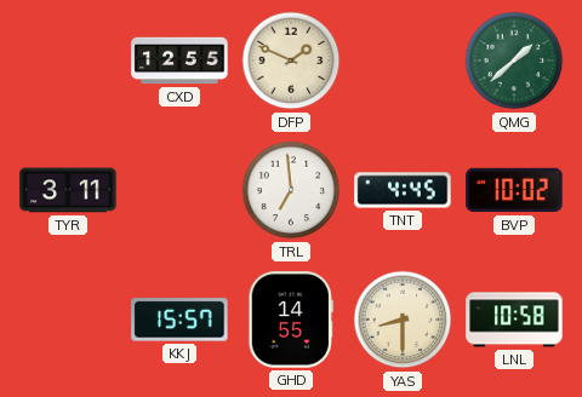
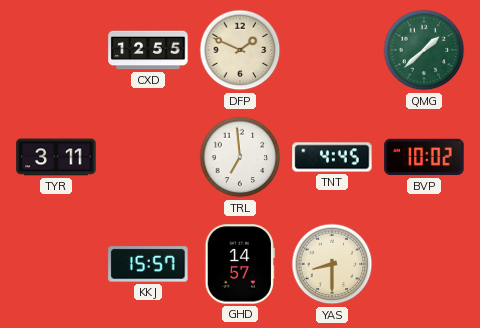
GHD: 14:55 -> 14:57 (240, 264)
LNL: 10:58 -> none (514, 320)
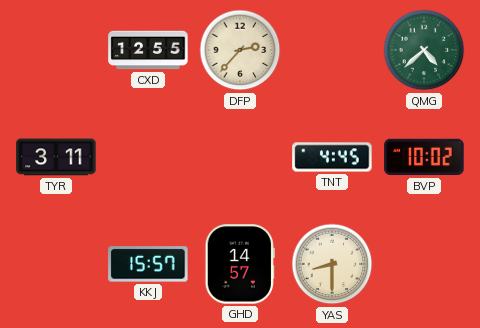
DFP: 1:49 -> 2:37 (240, 50)
QMG: 1:38 -> 4:38 (424, 50)
TRL: 6:59 -> none (240, 157)
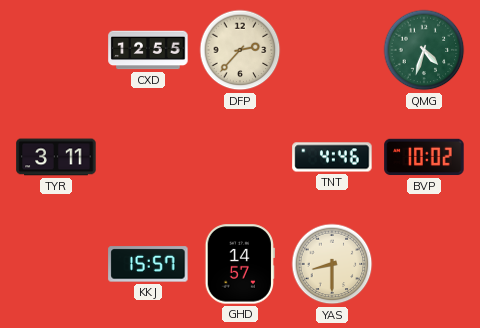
QMG: 4:38 -> 4:33 (424, 50)
TNT: 4:45 -> 4:46 (332, 157)
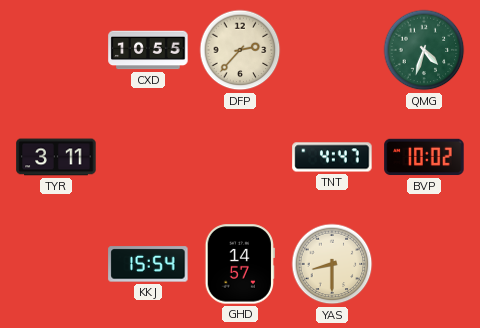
CXD: 12:55 -> 10:55 (148, 50)
TNT: 4:46 -> 4:47 (332, 157)
KKJ: 15:57 -> 15:54 (148, 264)
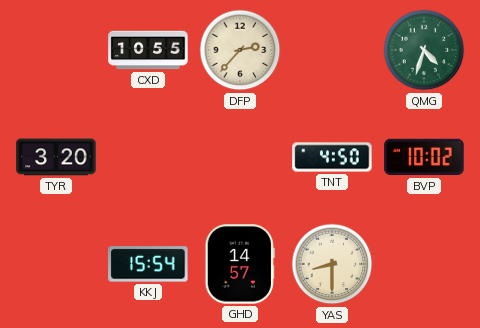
TYR: 3:11 -> 3:20 (56, 157)
TNT: 4:47 -> 4:50 (332, 157)
